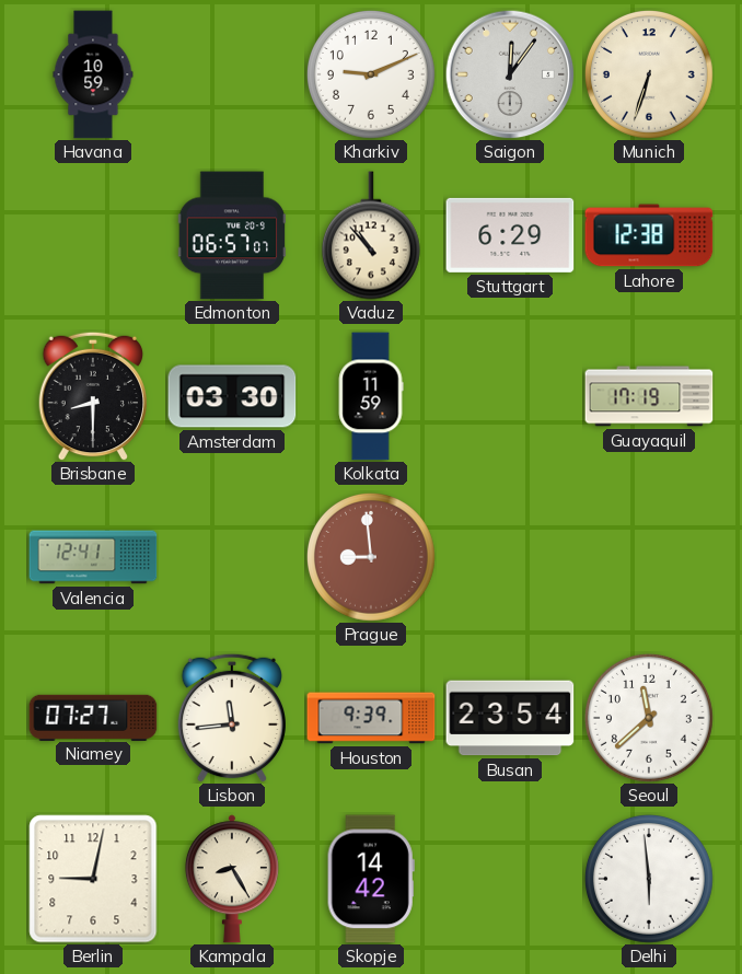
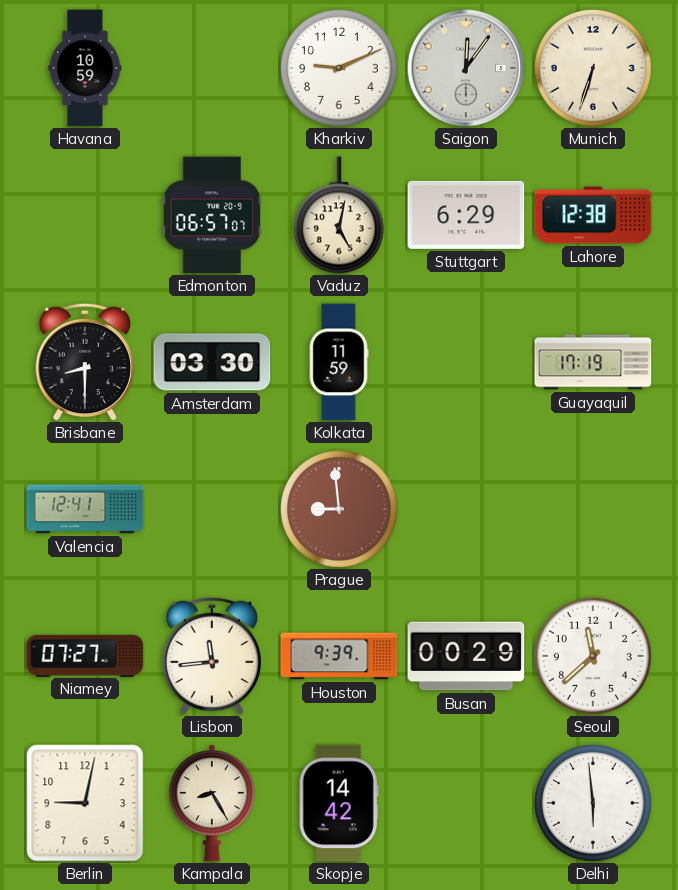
Vaduz: 10:53 -> 5:02 (339, 215)
Busan: 23:54 -> 00:29 (466, 656)
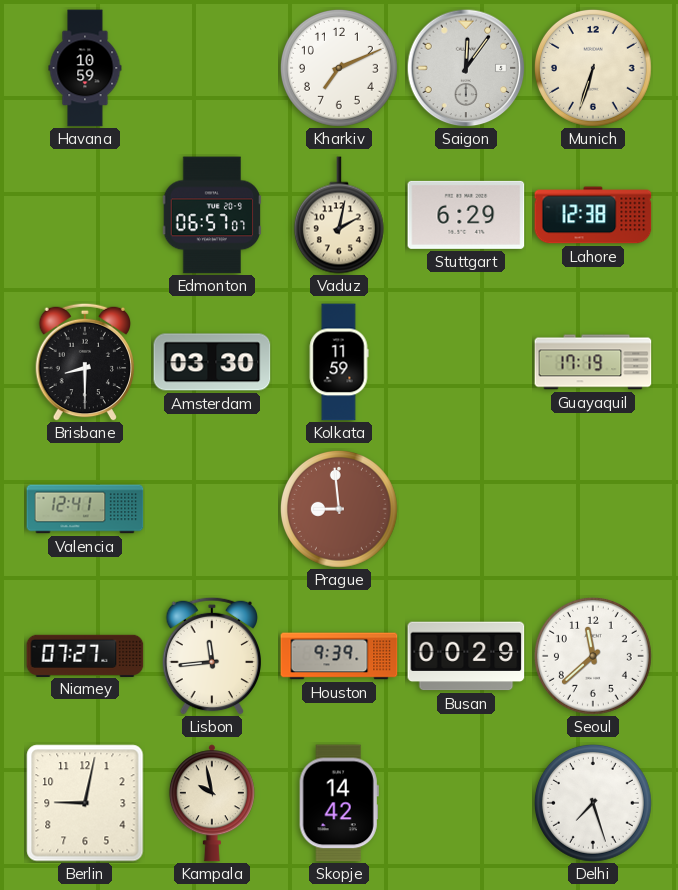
Kharkiv: 9:11 -> 7:11 (339, 68)
Vaduz: 5:02 -> 2:02 (339, 215)
Kampala: 8:25 -> 9:58 (212, 803)
Delhi: 5:59 -> 7:27 (593, 803)
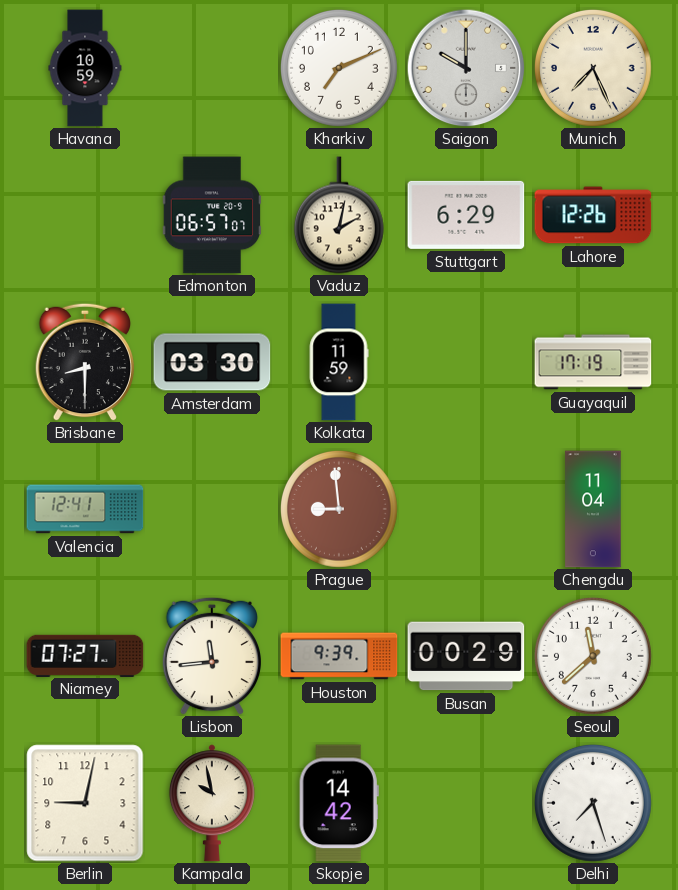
Saigon: 12:06 -> 10:00 (466, 68)
Munich: 6:33 -> 7:26 (593, 68)
Lahore: 12:38 -> 12:26 (593, 215)
Chengdu: none -> 11:04 (593, 509)
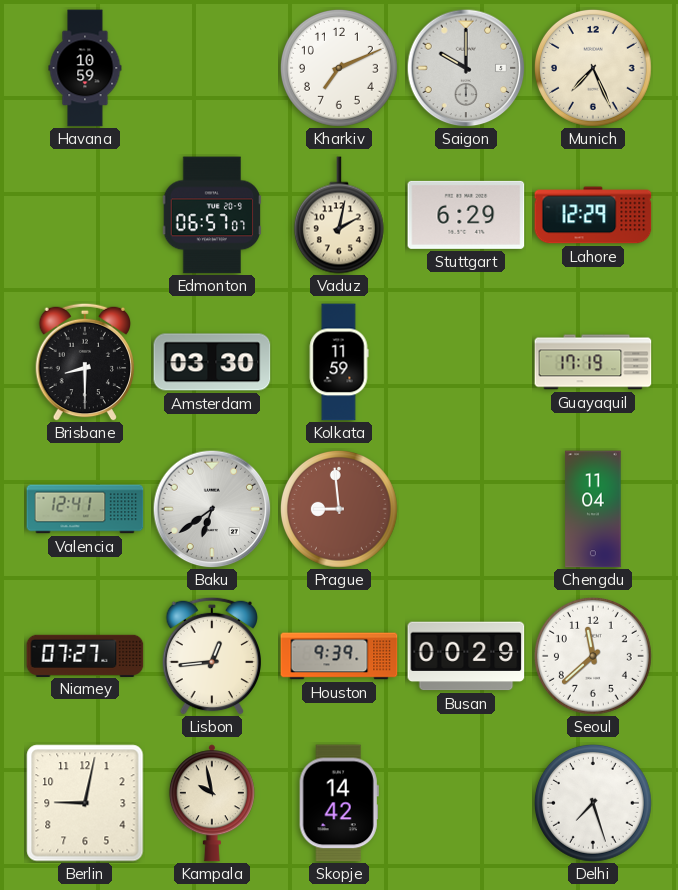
Lahore: 12:26 -> 12:29 (593, 215)
Baku: none -> 6:39 (212, 509)
Lisbon: 11:44 -> 12:44 (211, 656)
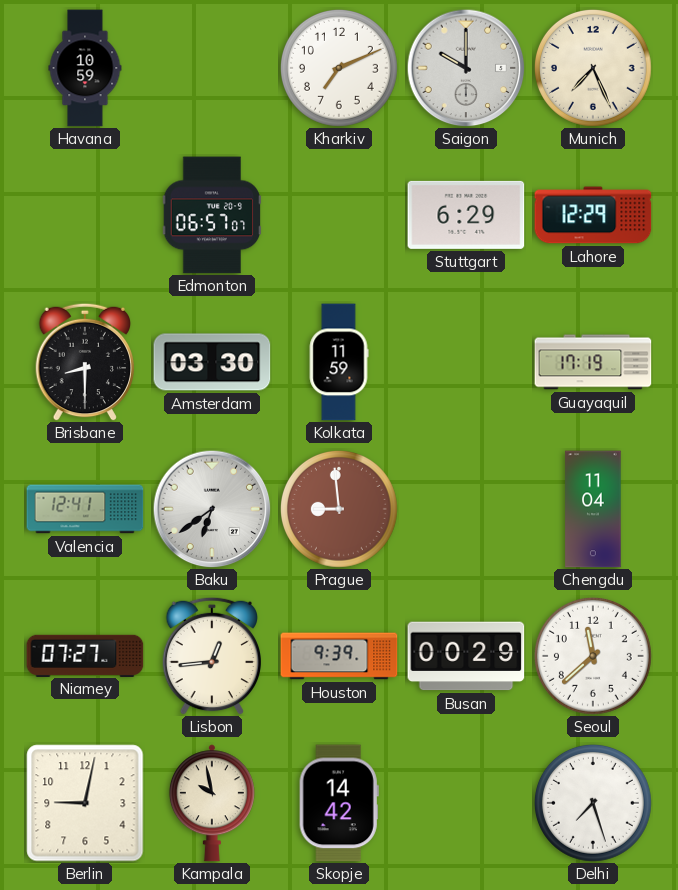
Vaduz: 2:02 -> none (339, 215)
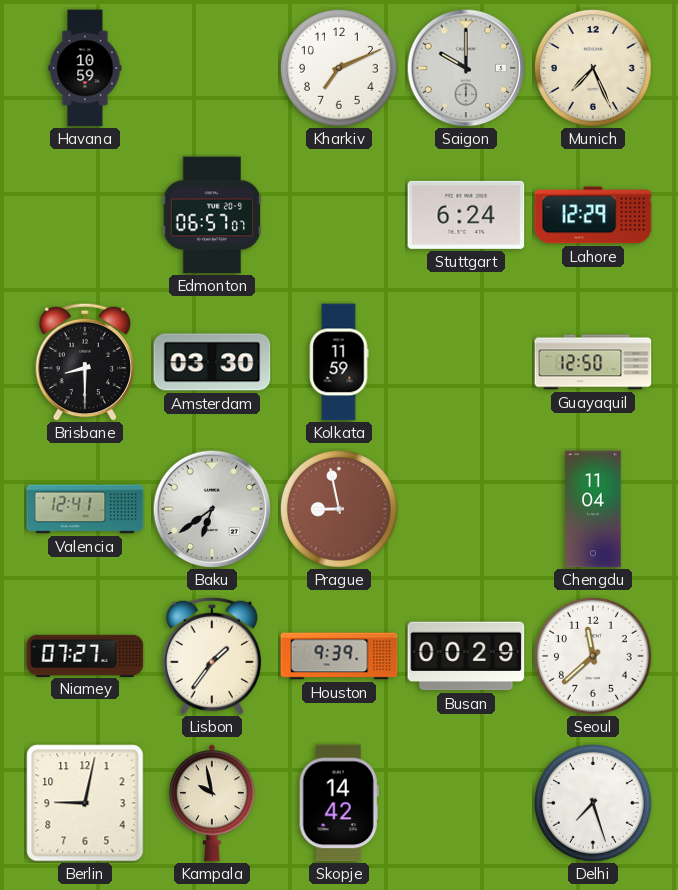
Stuttgart: 6:29 -> 6:24 (466, 215)
Guayaquil: 17:19 -> 12:50 (593, 362)
Prague: 8:59 -> 8:58 (339, 509)
Lisbon: 12:44 -> 1:36 (211, 656)
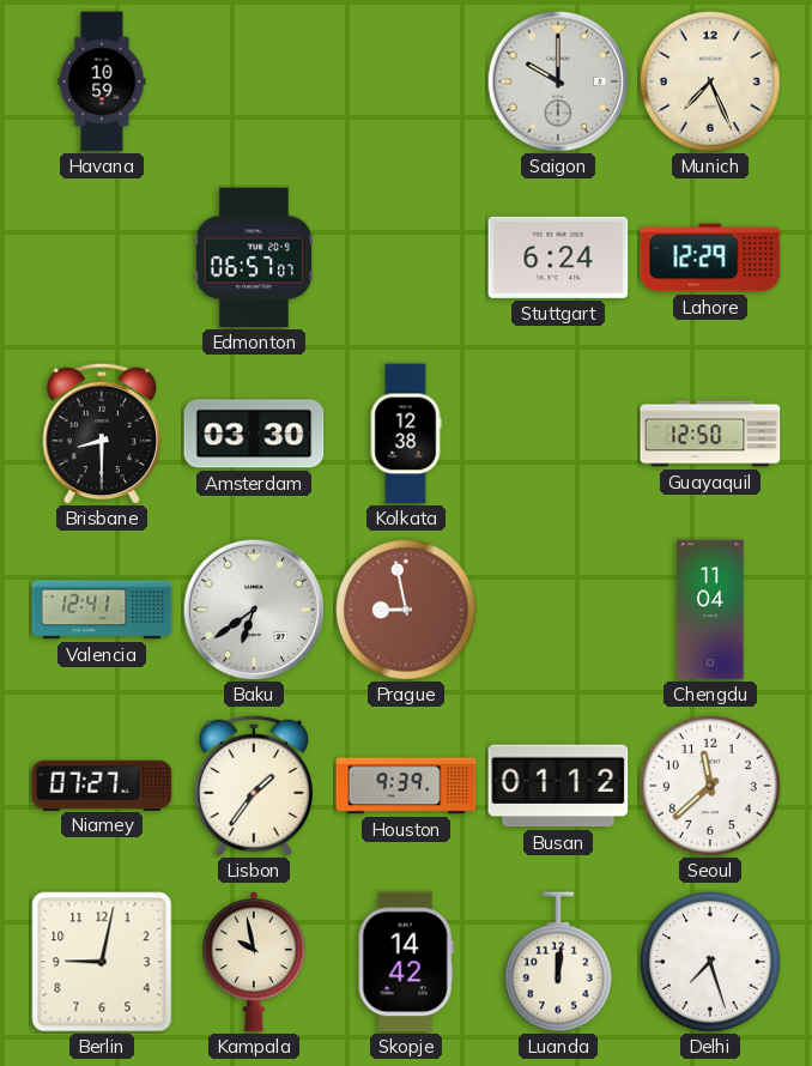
Kharkiv: 7:11 -> none (339, 68)
Kolkata: 11:59 -> 12:38 (406, 434)
Busan: 00:29 -> 01:12 (558, 786)
Luanda: none -> 12:01 (558, 962)
